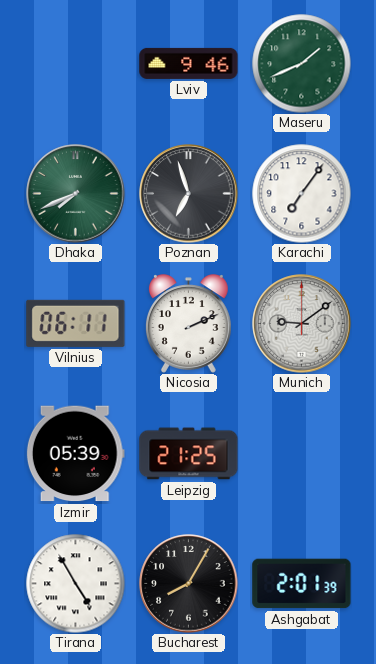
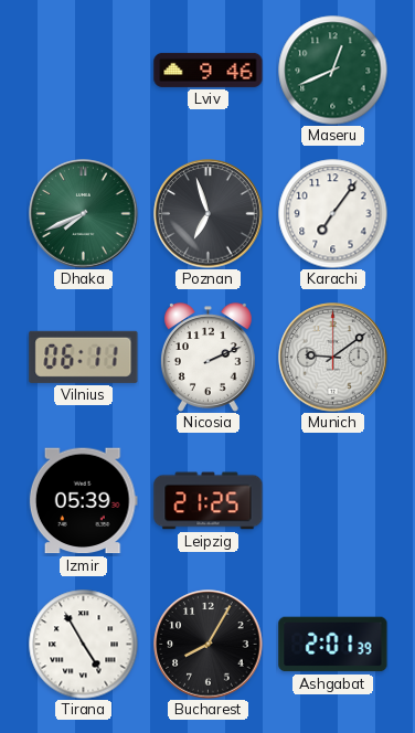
Maseru: 1:41 -> 12:41 (333, 71)
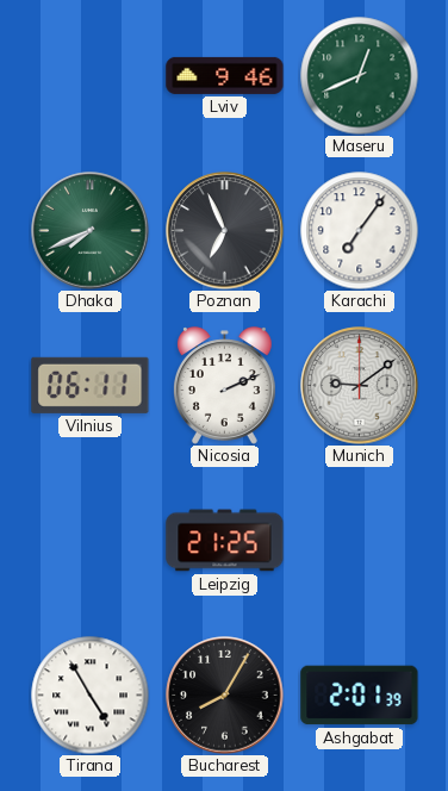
Poznan: 6:57 -> 6:56 (225, 231)
Izmir: 05:39 -> none (83, 501)
